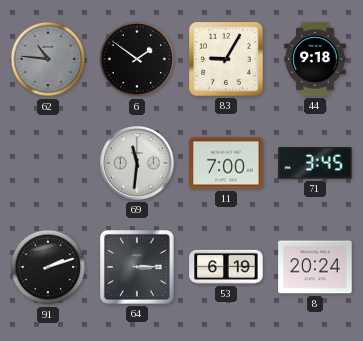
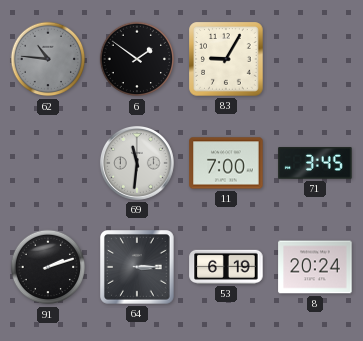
44: 9:18 -> none (315, 59)
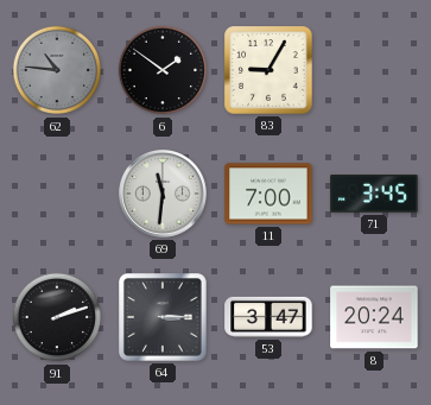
53: 6:19 -> 3:47 (268, 317)
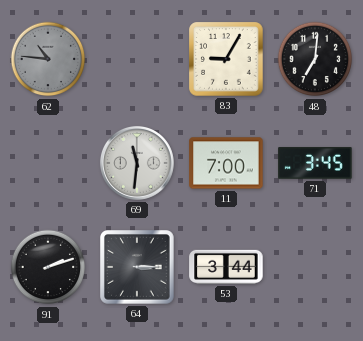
6: 1:51 -> none (163, 70)
48: none -> 7:01 (315, 59)
53: 3:47 -> 3:44 (226, 267)
8: 20:24 -> none (374, 317)
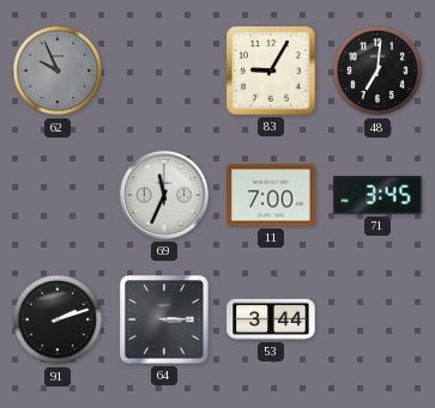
62: 10:46 -> 9:56 (58, 71)
69: 11:31 -> 11:34 (164, 195)
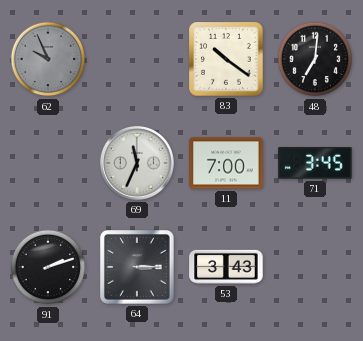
83: 9:05 -> 10:21 (226, 59)
53: 3:44 -> 3:43 (226, 267)
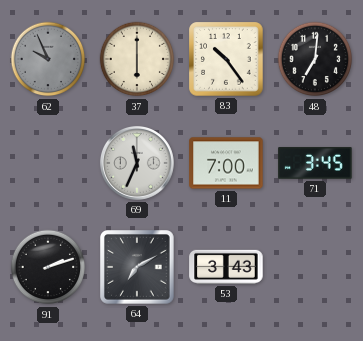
37: none -> 6:00 (137, 59)
83: 10:21 -> 10:24 (226, 59)
64: 3:15 -> 7:10 (138, 268)
